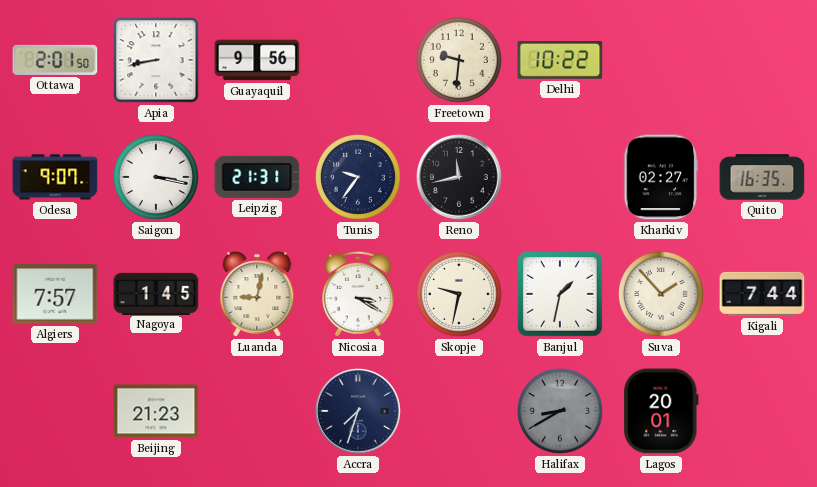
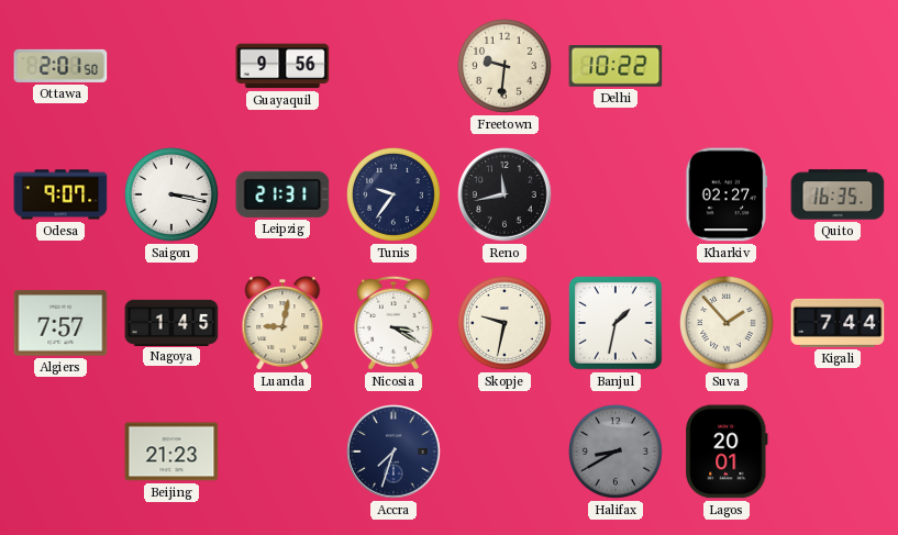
Apia: 8:43 -> none (156, 60)
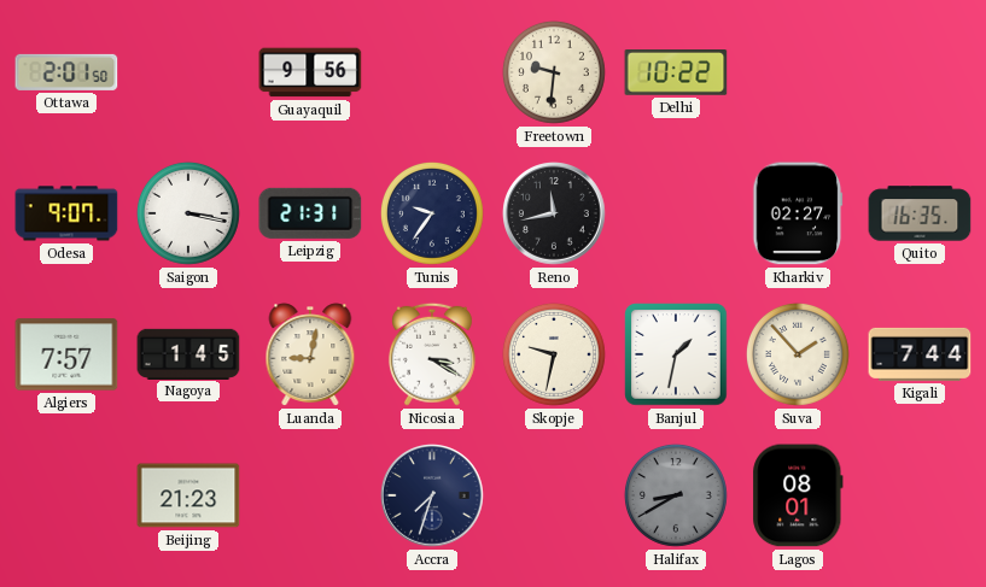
Lagos: 20:01 -> 08:01 (798, 495)
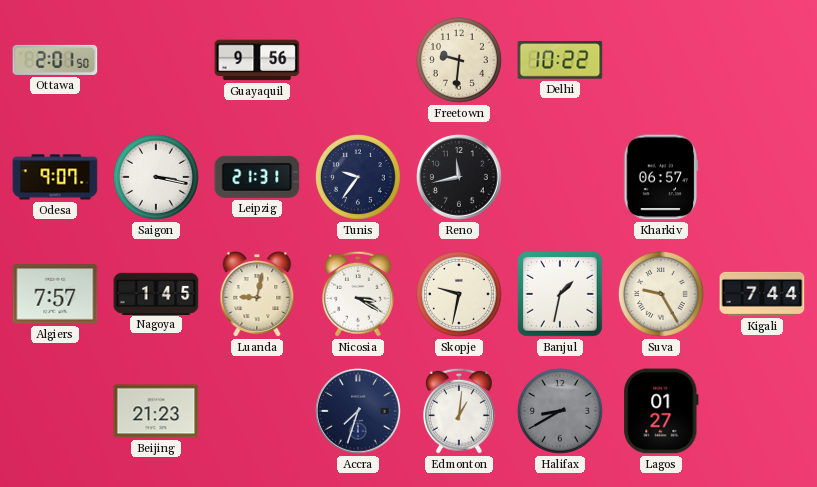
Kharkiv: 02:27 -> 06:57 (661, 177)
Quito: 16:35 -> none (920, 213)
Suva: 1:53 -> 9:25 (661, 294)
Edmonton: none -> 1:01 (459, 411)
Lagos: 08:01 -> 01:27 (661, 411)
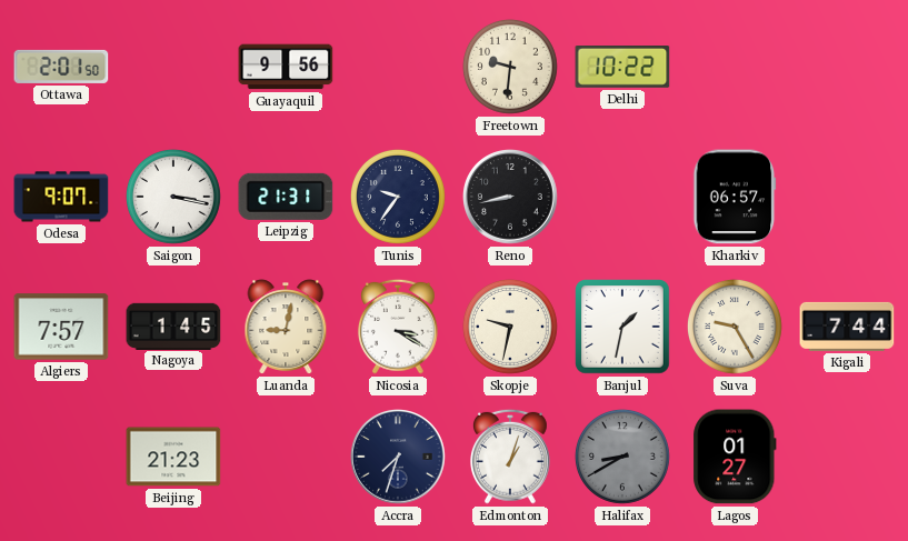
Reno: 11:43 -> 8:43 (511, 198)
Edmonton: 1:01 -> 1:03 (510, 457)
